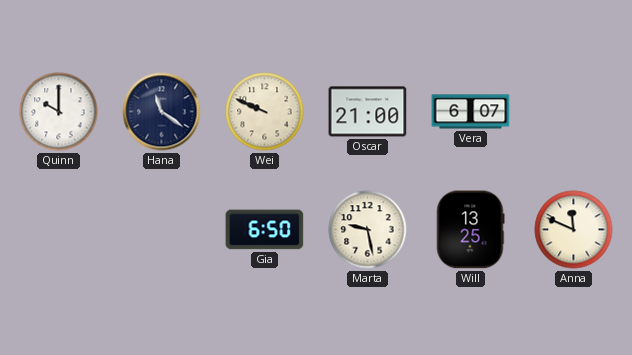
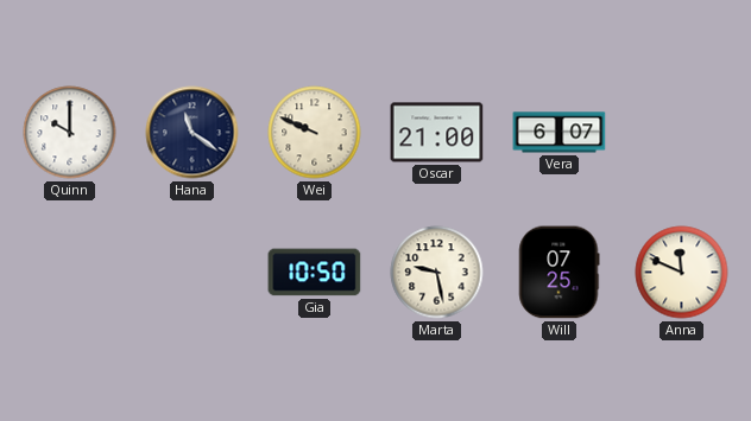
Gia: 6:50 -> 10:50 (315, 273)
Will: 13:25 -> 07:25 (558, 273)
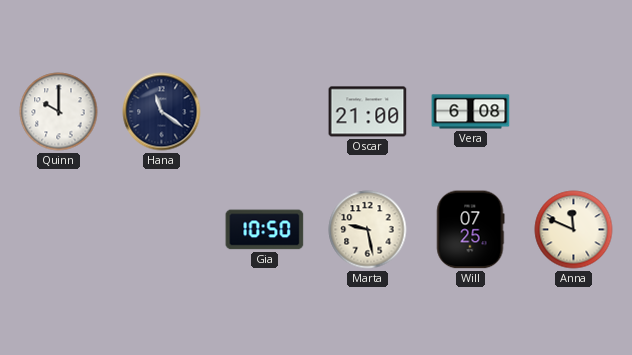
Wei: 9:49 -> none (315, 133)
Vera: 6:07 -> 6:08 (471, 112)
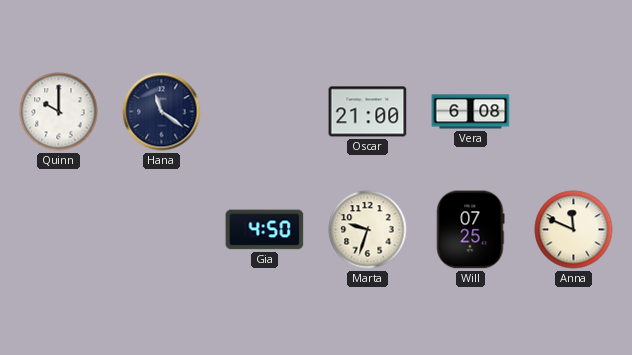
Gia: 10:50 -> 4:50 (265, 230)
Marta: 9:28 -> 9:33 (368, 230)
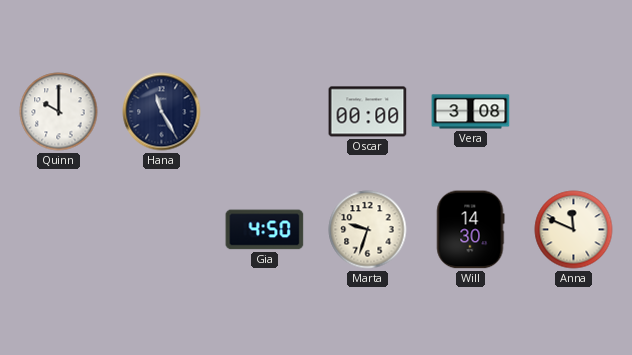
Hana: 11:21 -> 11:25 (162, 112)
Oscar: 21:00 -> 00:00 (368, 112)
Vera: 6:08 -> 3:08 (471, 112)
Will: 07:25 -> 14:30 (470, 230)
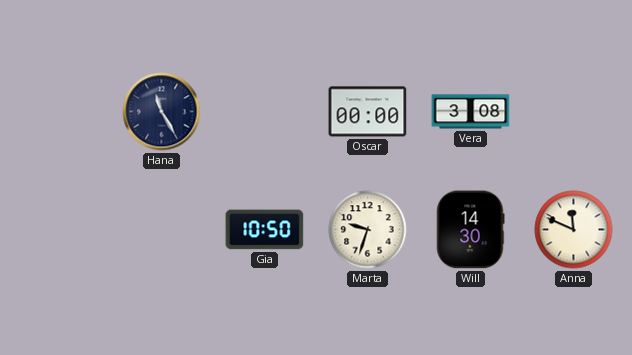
Quinn: 10:00 -> none (59, 112)
Gia: 4:50 -> 10:50 (265, 230)
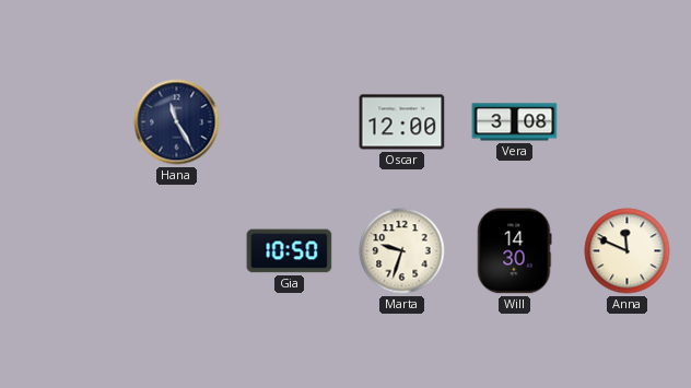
Oscar: 00:00 -> 12:00 (402, 122)
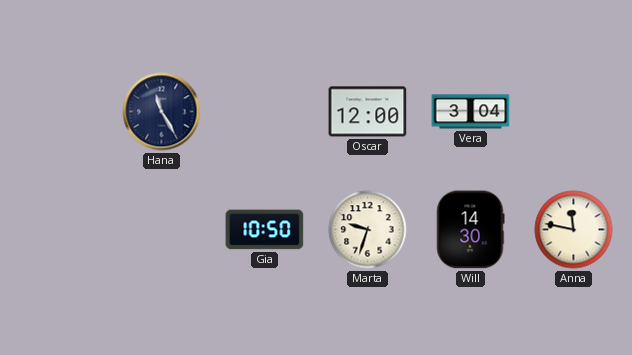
Vera: 3:08 -> 3:04 (471, 112)
Anna: 11:49 -> 11:47 (574, 230)
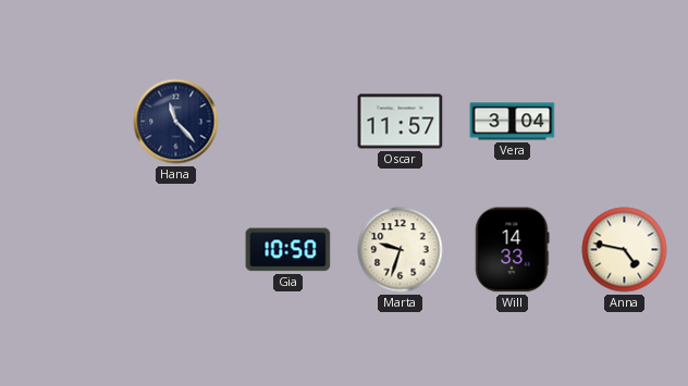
Hana: 11:25 -> 11:23 (176, 122)
Oscar: 12:00 -> 11:57 (401, 122)
Will: 14:30 -> 14:33 (512, 250)
Anna: 11:47 -> 4:47 (625, 250)
